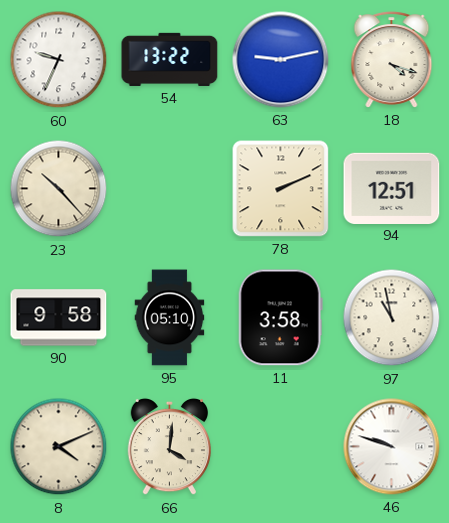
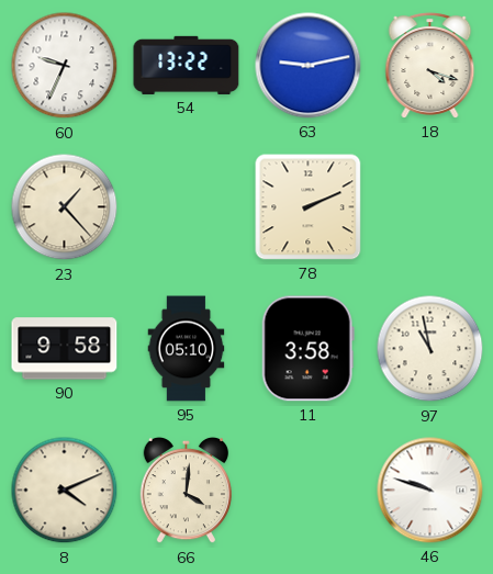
23: 10:23 -> 1:23 (65, 207)
94: 12:51 -> none (392, 188)
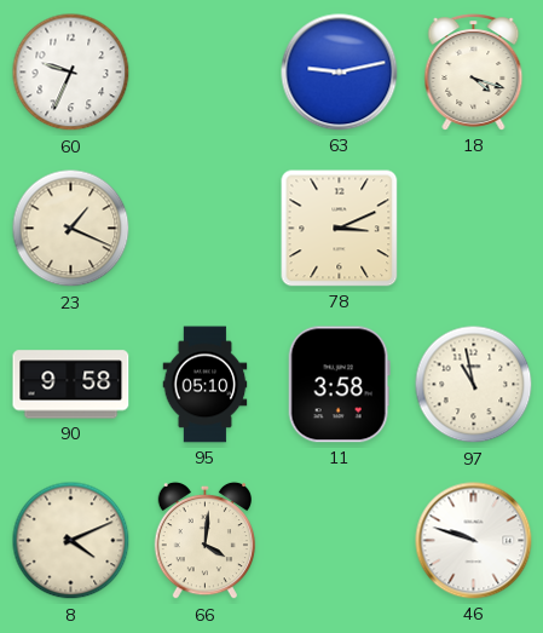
54: 13:22 -> none (187, 65)
23: 1:23 -> 1:19 (71, 229)
78: 2:11 -> 3:11 (340, 229)
